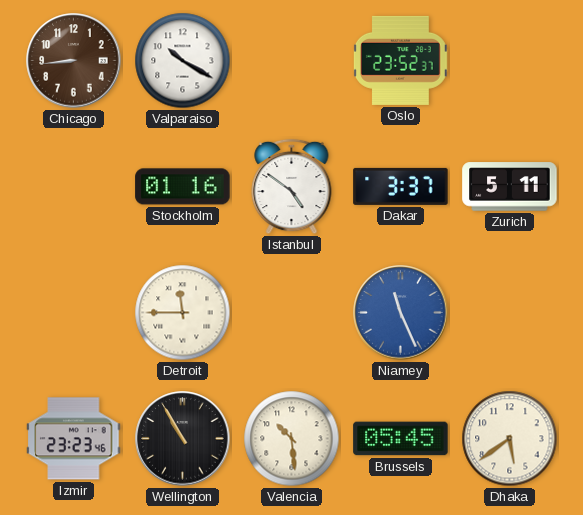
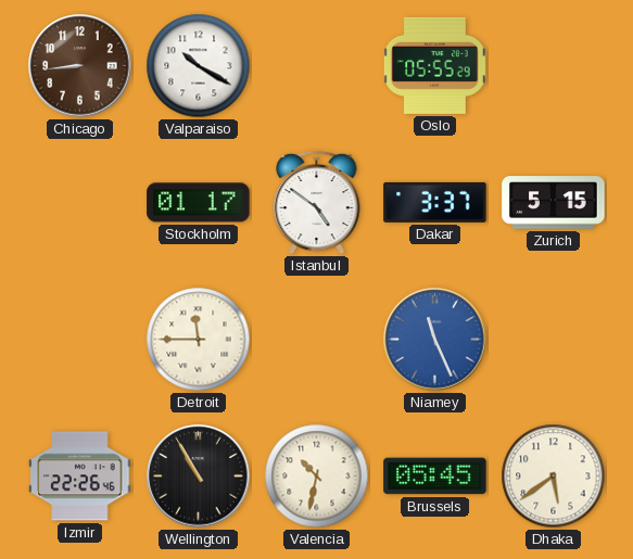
Oslo: 23:52 -> 05:55 (434, 65)
Stockholm: 01:16 -> 01:17 (199, 203)
Zurich: 5:11 -> 5:15 (554, 203)
Izmir: 23:23 -> 22:26 (80, 477)
Valencia: 10:29 -> 10:32 (317, 477)
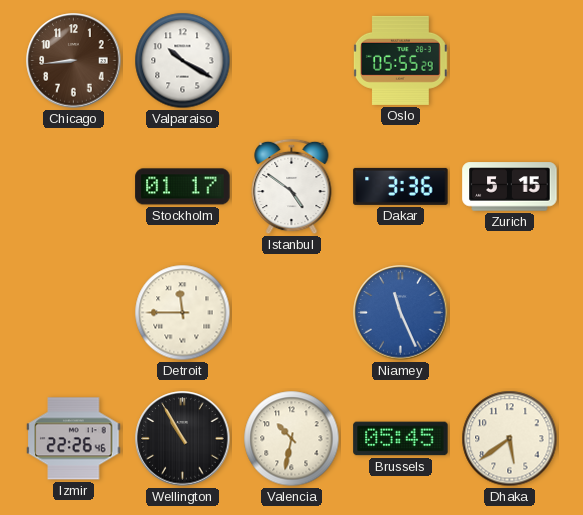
Dakar: 3:37 -> 3:36 (401, 186)
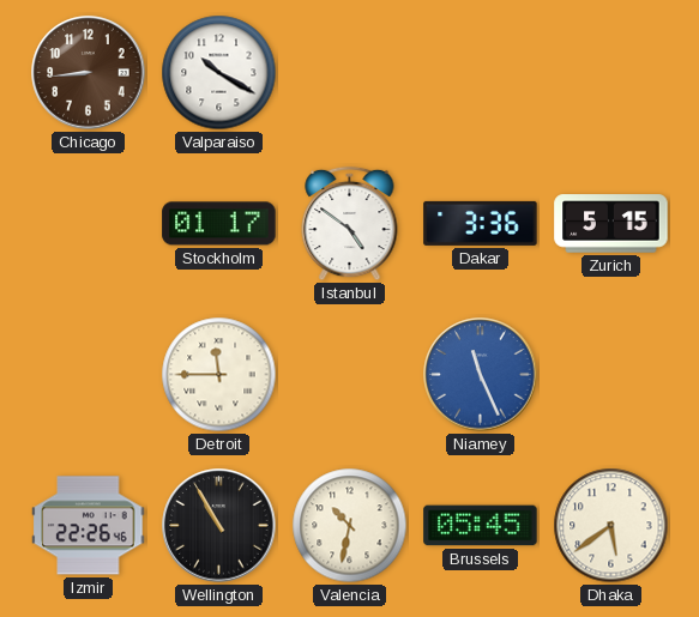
Oslo: 05:55 -> none (400, 60)
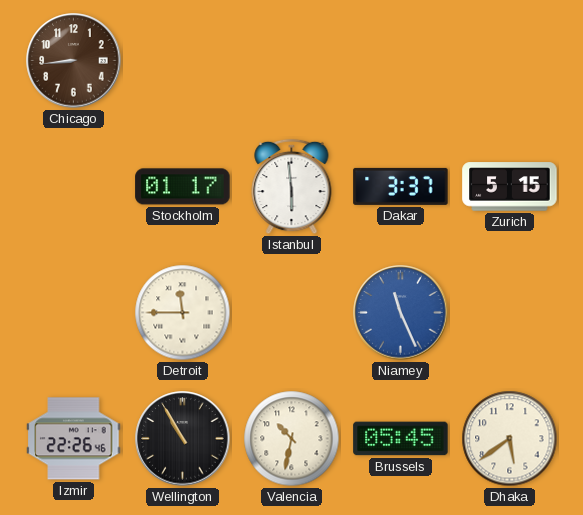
Valparaiso: 10:20 -> none (219, 73)
Istanbul: 4:51 -> 5:59 (292, 187)
Dakar: 3:36 -> 3:37 (401, 186)
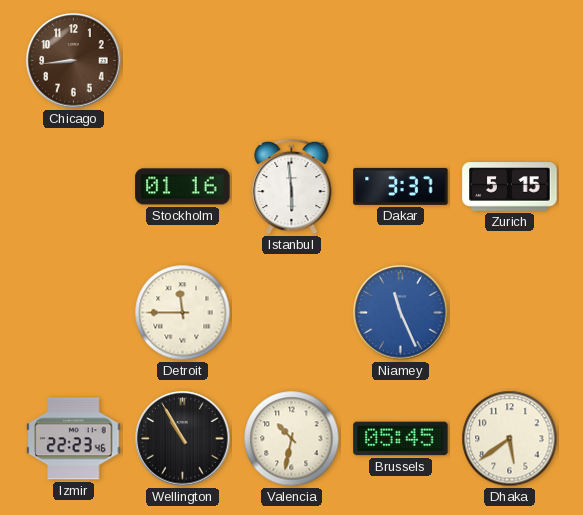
Stockholm: 01:17 -> 01:16 (183, 187)
Izmir: 22:26 -> 22:23 (74, 439)
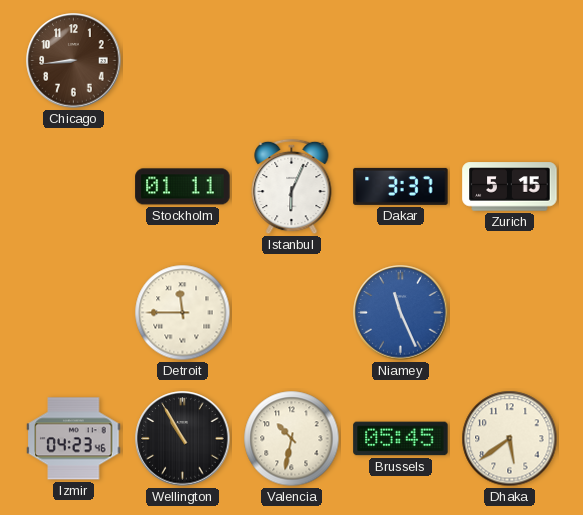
Stockholm: 01:16 -> 01:11 (183, 187)
Istanbul: 5:59 -> 6:04 (292, 187)
Izmir: 22:23 -> 04:23 (74, 439)
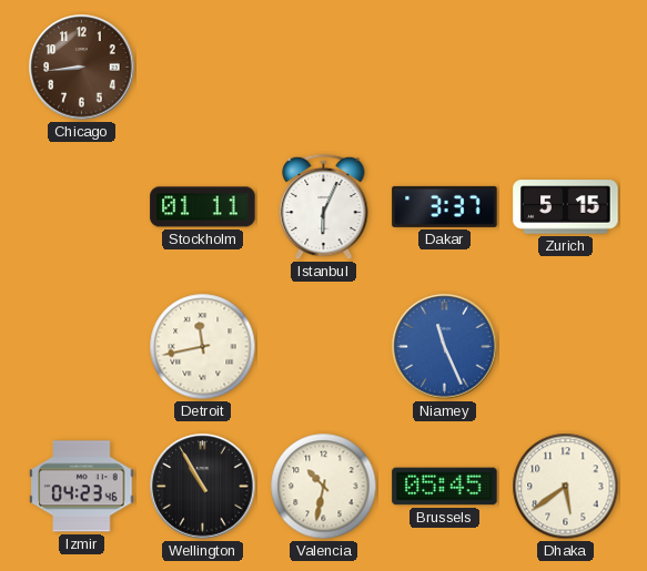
Detroit: 11:45 -> 11:43 (203, 347)
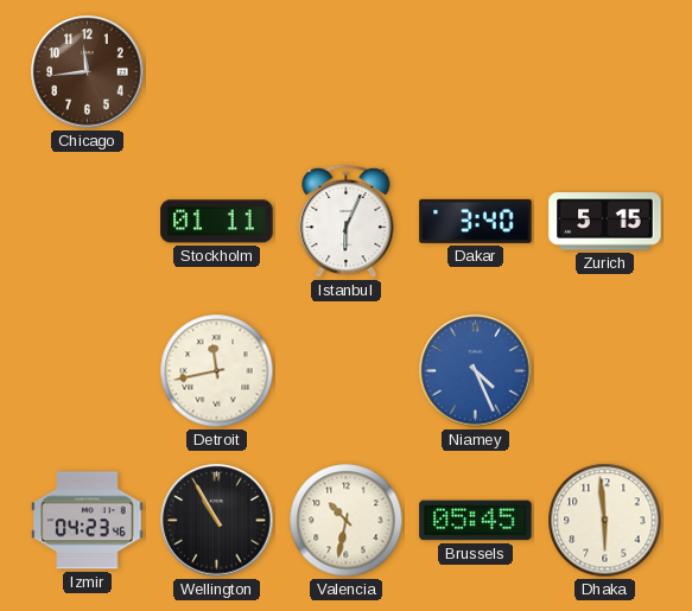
Chicago: 8:44 -> 11:44 (88, 72)
Dakar: 3:37 -> 3:40 (476, 221)
Niamey: 11:26 -> 4:26 (476, 371)
Dhaka: 5:39 -> 5:59 (605, 521)
